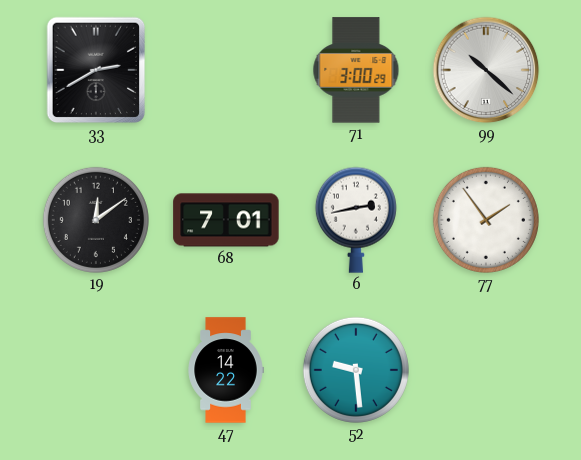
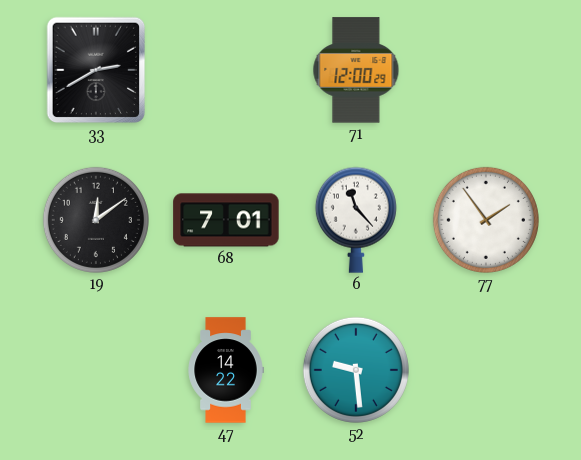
71: 3:00 -> 12:00 (356, 70)
99: 10:22 -> none (486, 70)
6: 2:43 -> 11:23 (356, 220)
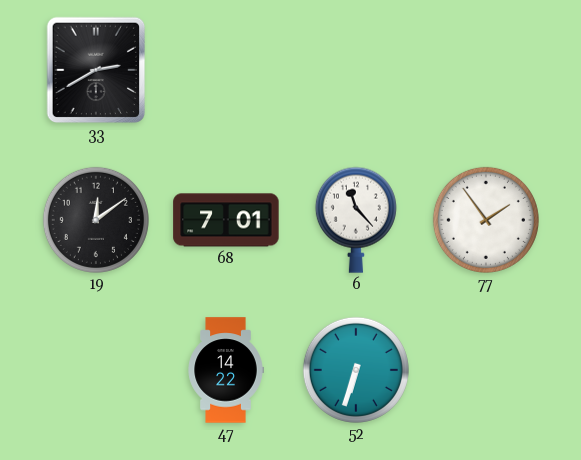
71: 12:00 -> none (356, 70)
52: 9:29 -> 6:33 (356, 370)
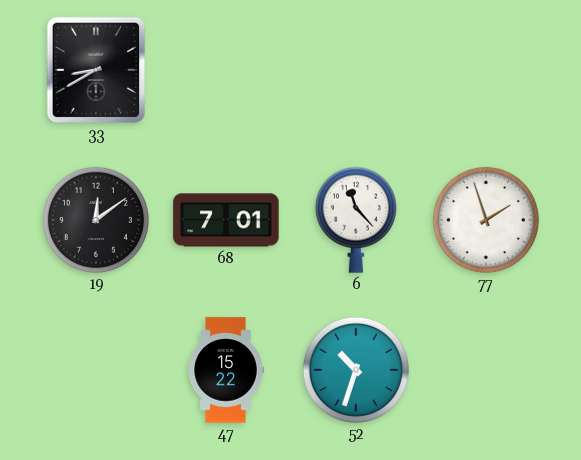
33: 2:40 -> 8:40 (96, 70)
77: 1:54 -> 1:57 (486, 220)
47: 14:22 -> 15:22 (226, 370)
52: 6:33 -> 10:33 (356, 370)
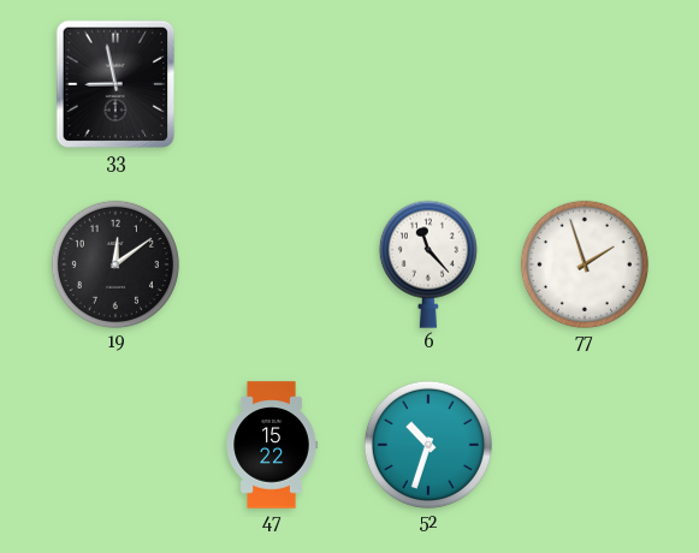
33: 8:40 -> 8:58 (115, 84)
68: 7:01 -> none (226, 220)
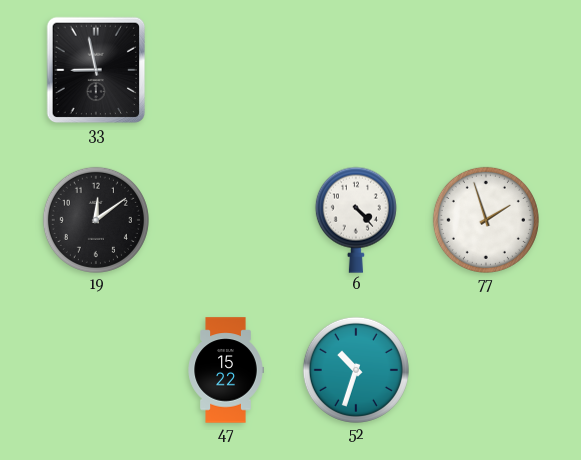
6: 11:23 -> 4:23 (356, 220)
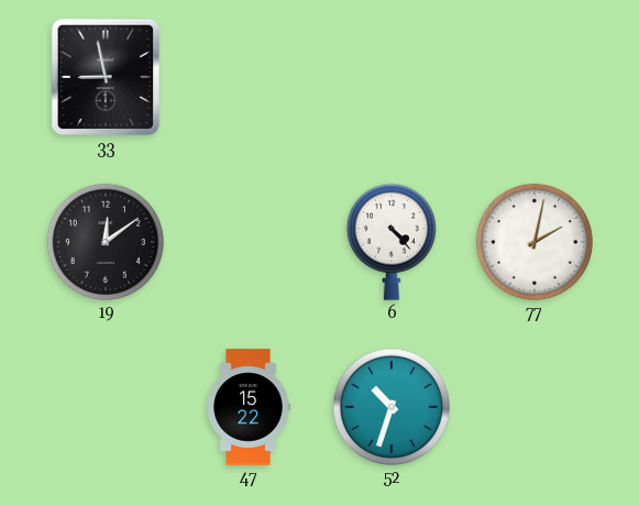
77: 1:57 -> 2:02 (535, 242)
